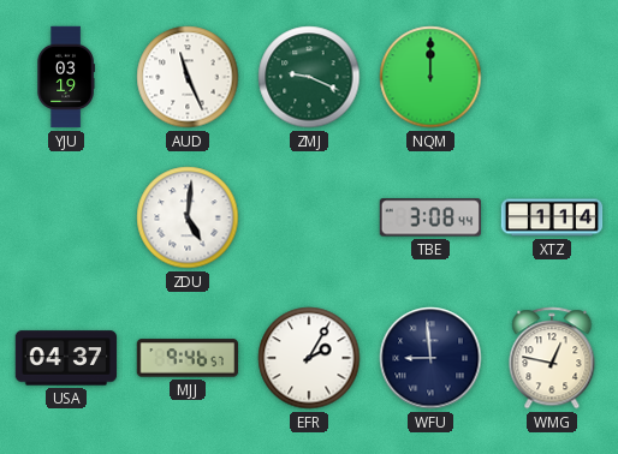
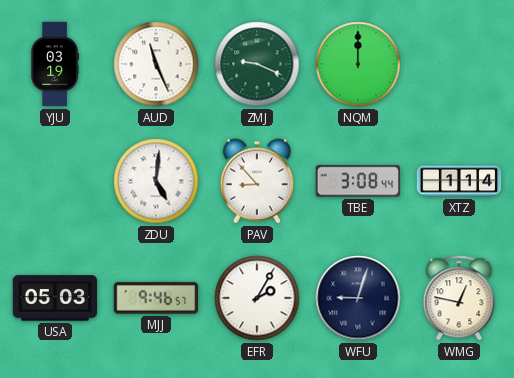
PAV: none -> 8:53 (256, 181)
USA: 04:37 -> 05:03 (55, 298)
WFU: 8:59 -> 9:03 (358, 298)
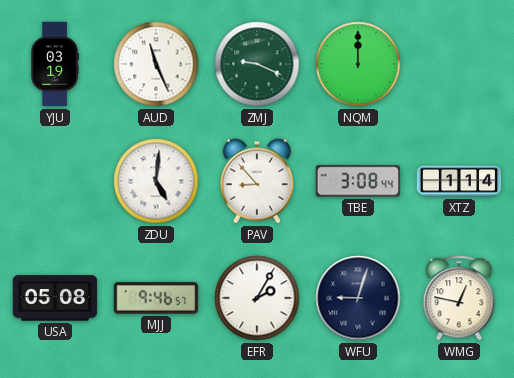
USA: 05:03 -> 05:08 (55, 298)
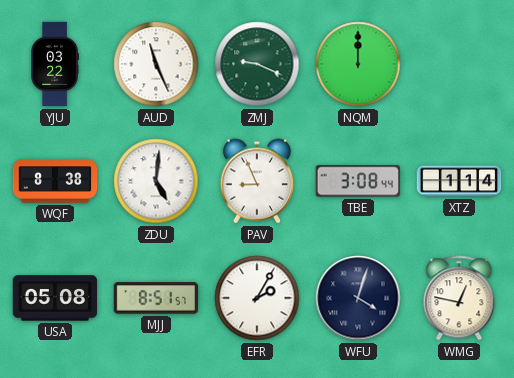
YJU: 03:19 -> 03:22 (55, 64)
WQF: none -> 8:38 (55, 181)
PAV: 8:53 -> 8:56 (256, 181)
MJJ: 9:46 -> 8:51 (156, 298)
WFU: 9:03 -> 4:03 (358, 298)
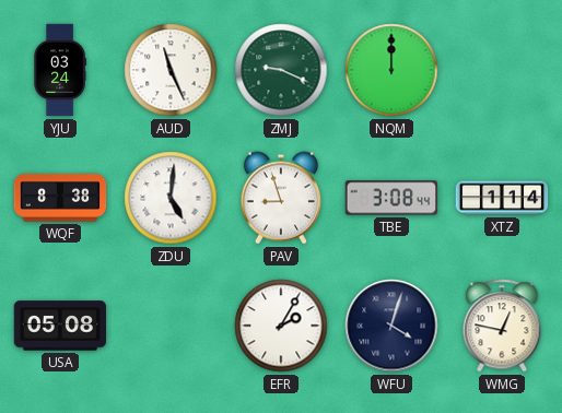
YJU: 03:22 -> 03:24 (60, 70)
PAV: 8:56 -> 8:57 (280, 198)
MJJ: 8:51 -> none (156, 298)
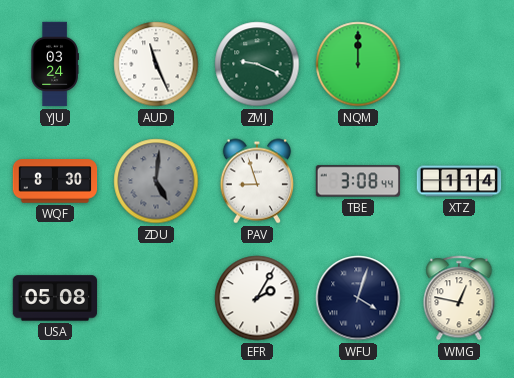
WQF: 8:38 -> 8:30 (55, 181)
ZDU dial: white -> grey (156, 181)
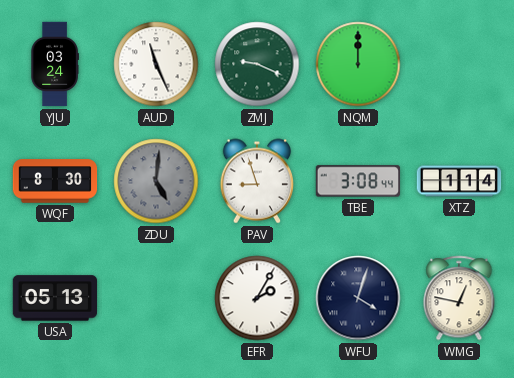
USA: 05:08 -> 05:13 (55, 298)
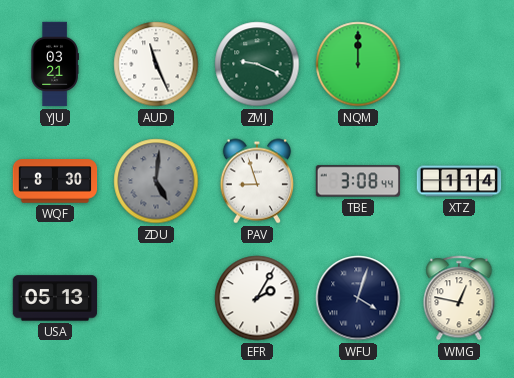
YJU: 03:24 -> 03:21 (55, 64)
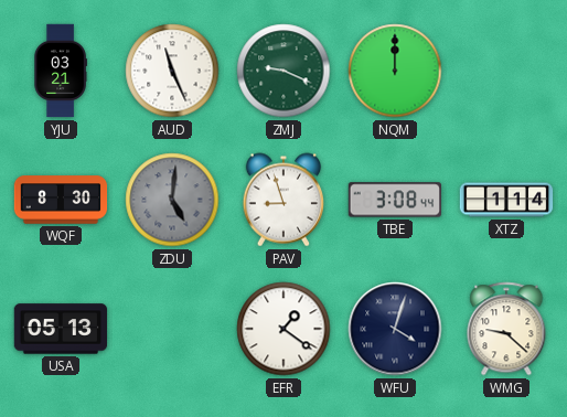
EFR: 2:05 -> 1:21 (283, 329)
WMG: 12:47 -> 9:22 (506, 329)
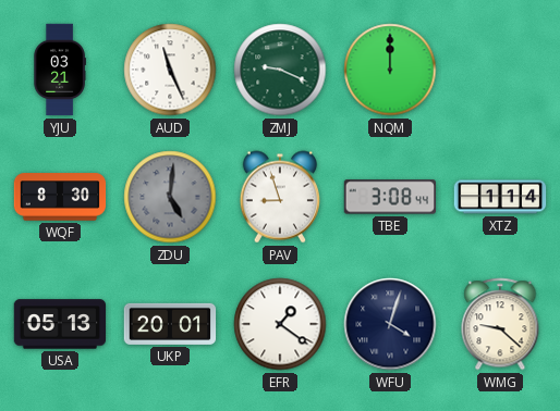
UKP: none -> 20:01 (170, 324)
